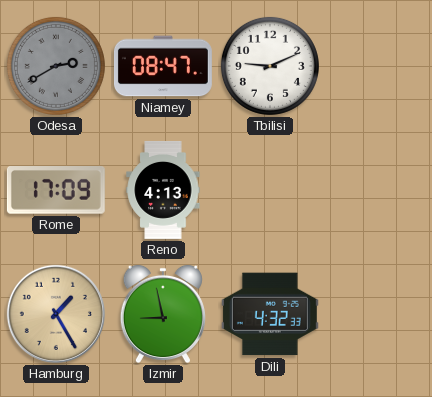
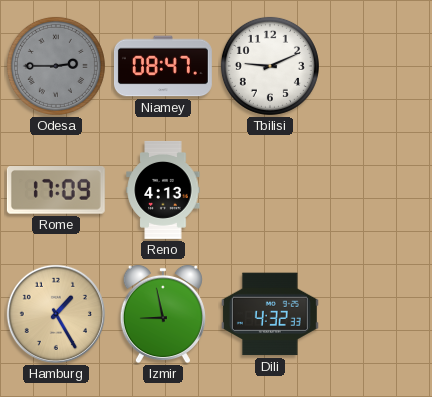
Odesa: 2:40 -> 2:45 (56, 66)
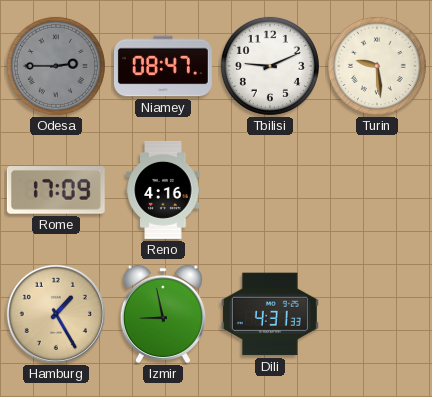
Turin: none -> 9:29 (377, 66)
Reno: 4:13 -> 4:16 (163, 190)
Dili: 4:32 -> 4:31 (270, 314)
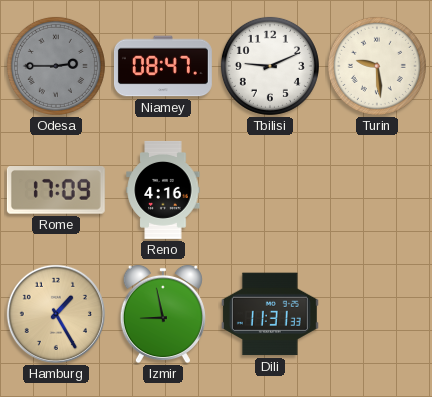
Dili: 4:31 -> 11:31 (270, 314)
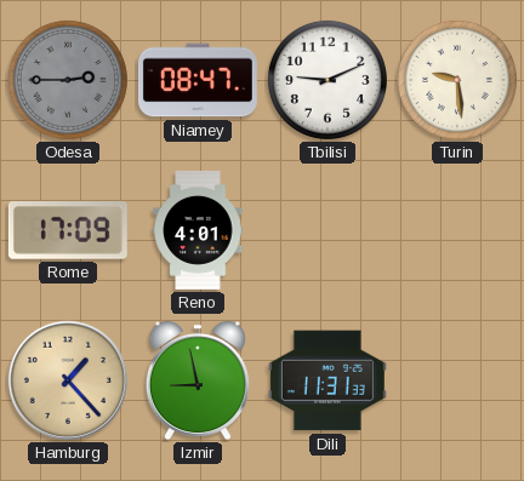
Reno: 4:16 -> 4:01 (198, 230)
Hamburg: 1:25 -> 1:23 (68, 380)
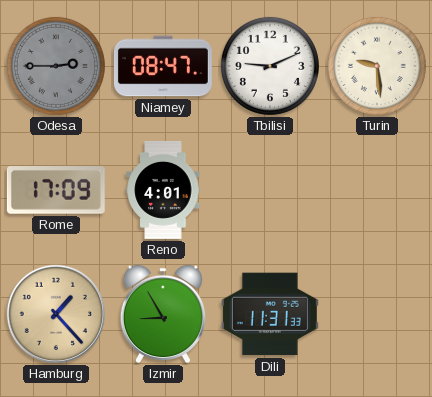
Izmir: 8:58 -> 8:55 (163, 314)
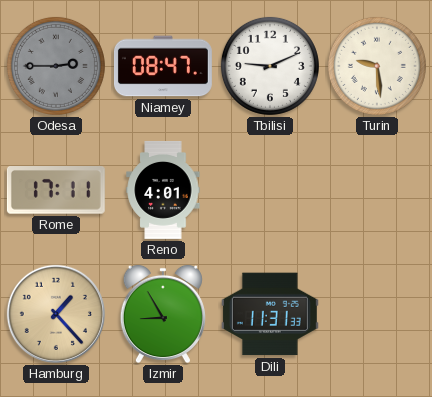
Rome: 17:09 -> 17:11 (56, 191)
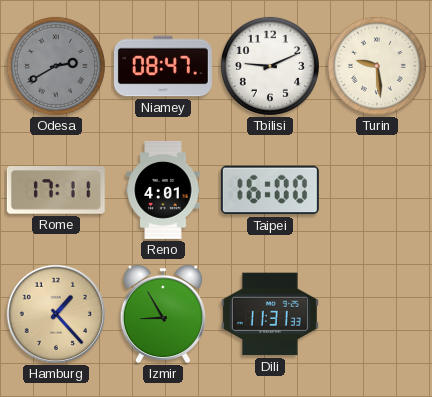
Odesa: 2:45 -> 2:40 (56, 66)
Taipei: none -> 16:00 (270, 190)
